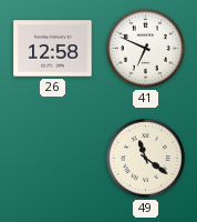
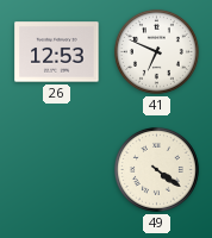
26: 12:58 -> 12:53 (57, 52)
49: 11:21 -> 4:21 (156, 169)
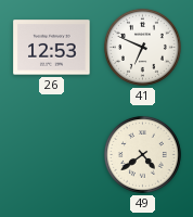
49: 4:21 -> 4:39 (142, 154)
